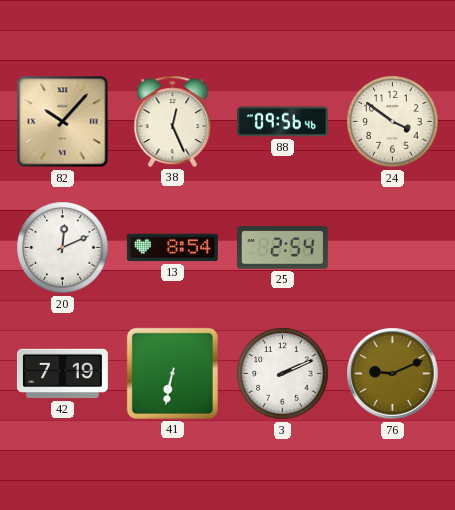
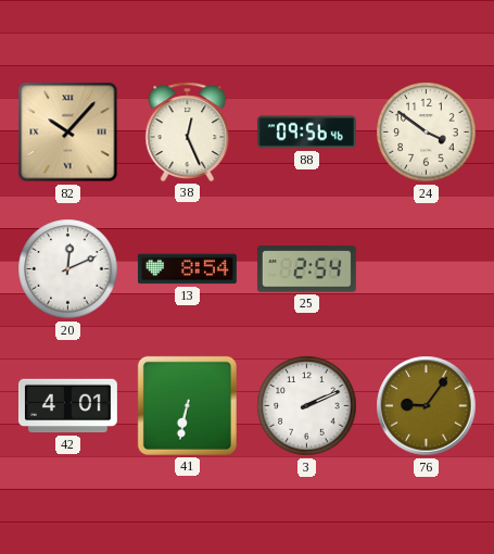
42: 7:19 -> 4:01 (67, 406)
76: 9:11 -> 9:06 (427, 406)
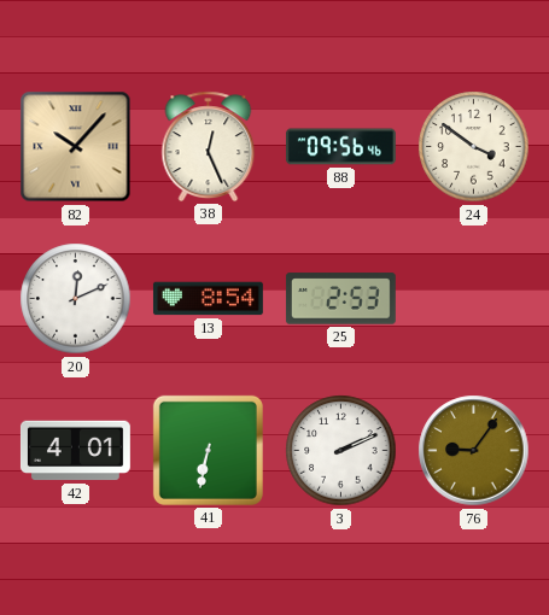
25: 2:54 -> 2:53 (340, 299)
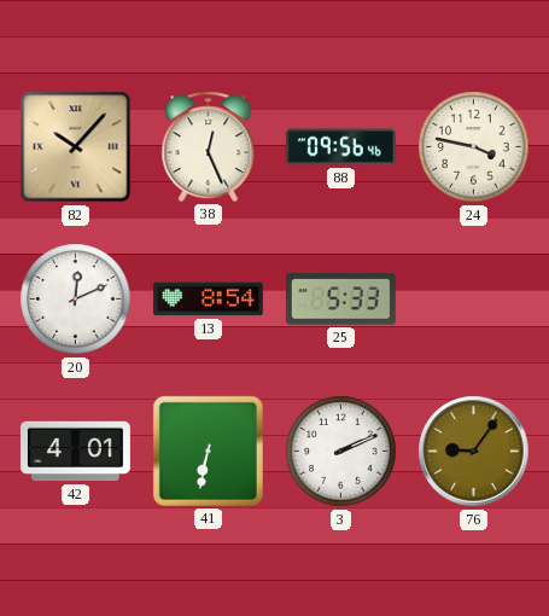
24: 3:51 -> 3:47 (474, 147)
25: 2:53 -> 5:33 (340, 300)
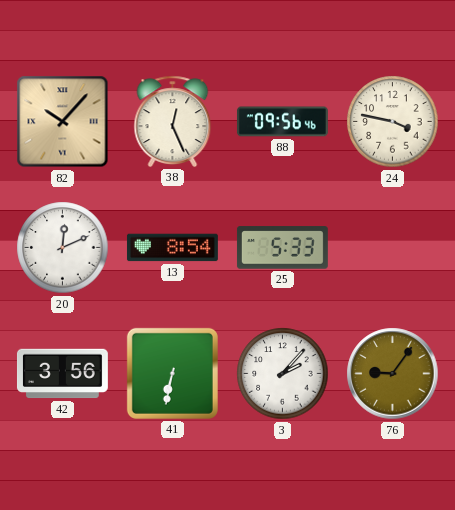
42: 4:01 -> 3:56 (62, 374)
3: 2:11 -> 2:07 (283, 374)
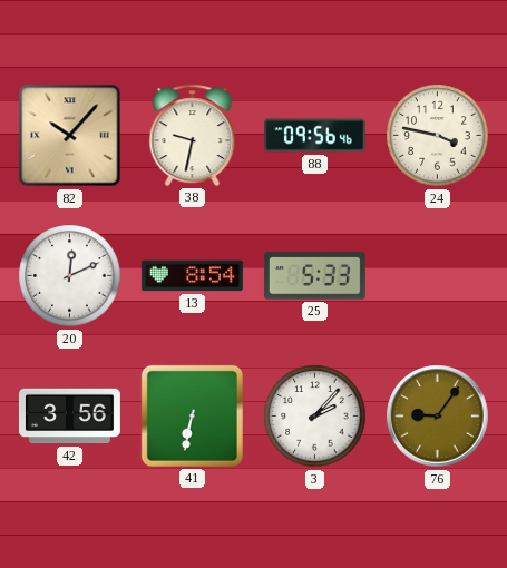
38: 12:26 -> 9:32 (193, 135)
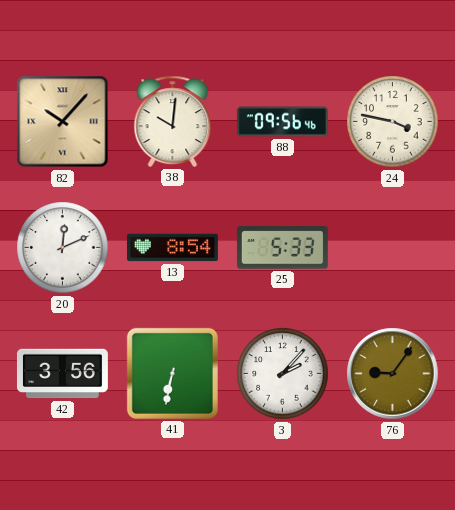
38: 9:32 -> 10:01 (173, 121)
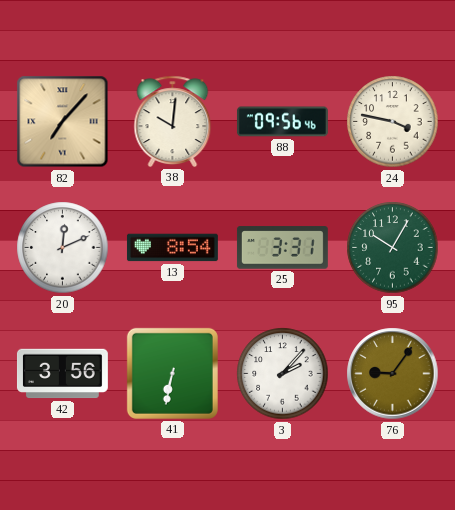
82: 10:07 -> 7:07 (63, 122)
25: 5:33 -> 3:31 (282, 248)
95: none -> 10:05 (393, 248)
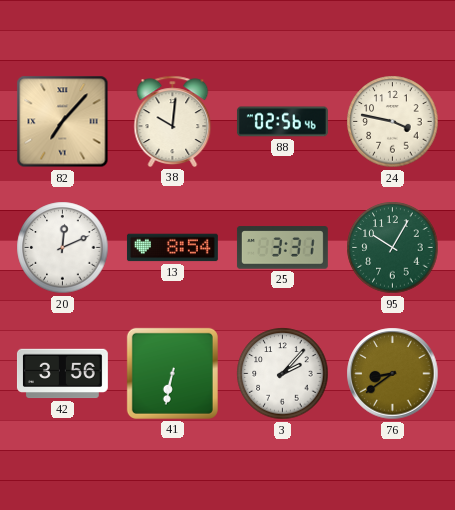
88: 09:56 -> 02:56 (282, 122)
76: 9:06 -> 8:39 (393, 374)
